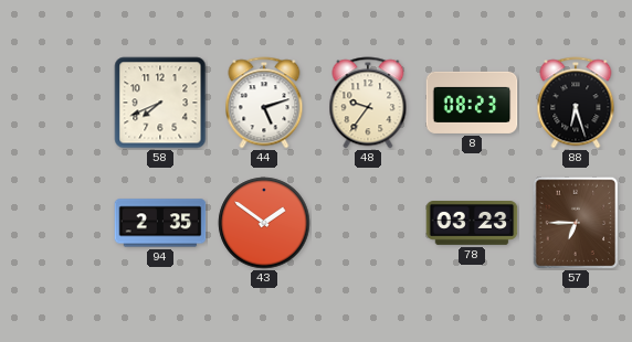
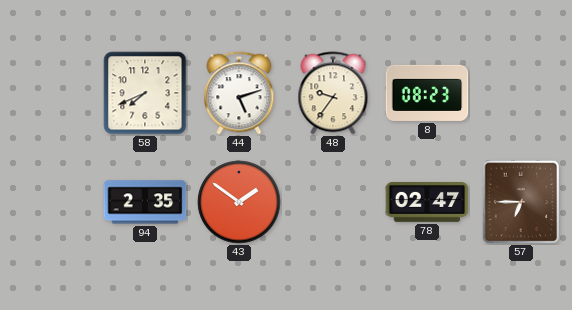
88: 6:27 -> none (576, 103)
78: 03:23 -> 02:47 (427, 203)
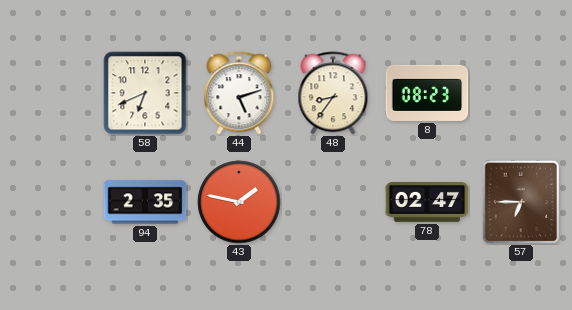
58: 7:41 -> 6:41 (145, 93)
48: 9:36 -> 8:36 (333, 93)
43: 1:51 -> 1:47 (239, 202)
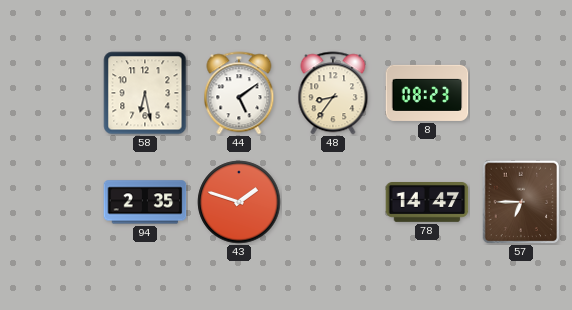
58: 6:41 -> 6:28 (145, 93)
44: 5:12 -> 5:09 (239, 93)
43: 1:47 -> 1:48 (239, 202)
78: 02:47 -> 14:47 (427, 203)
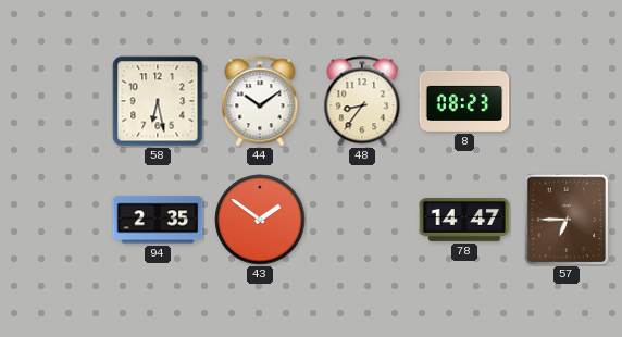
44: 5:09 -> 10:09 (260, 101)
43: 1:48 -> 1:51 (260, 220)
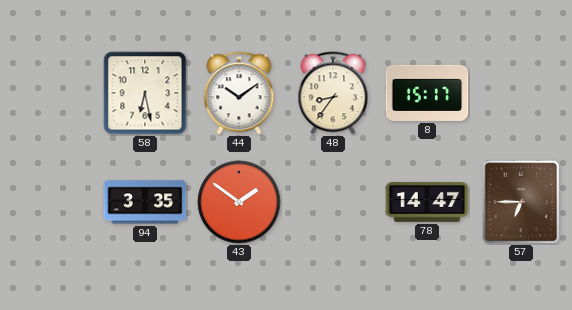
8: 08:23 -> 15:17 (427, 93)
94: 2:35 -> 3:35 (145, 202)
